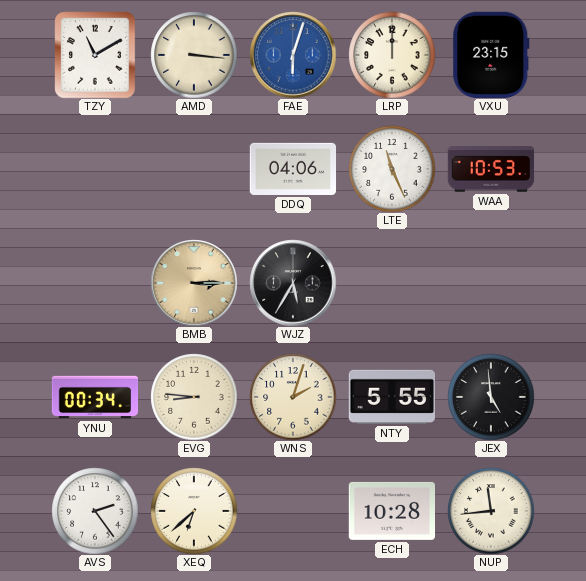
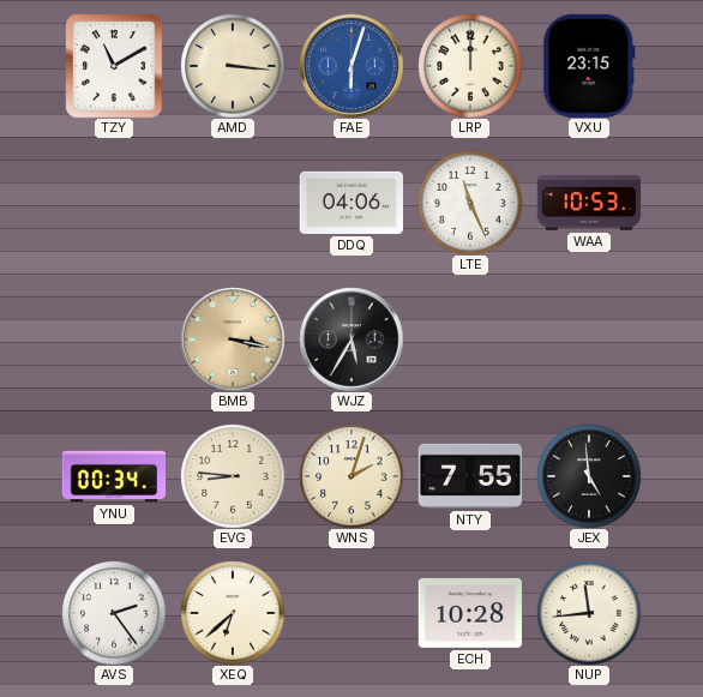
BMB: 3:15 -> 3:17 (233, 340)
NTY: 5:55 -> 7:55 (469, 476)
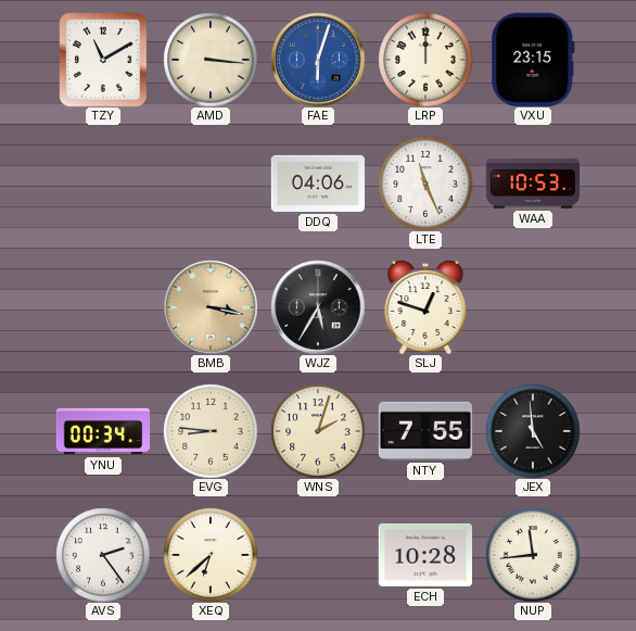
SLJ: none -> 12:48 (425, 307)
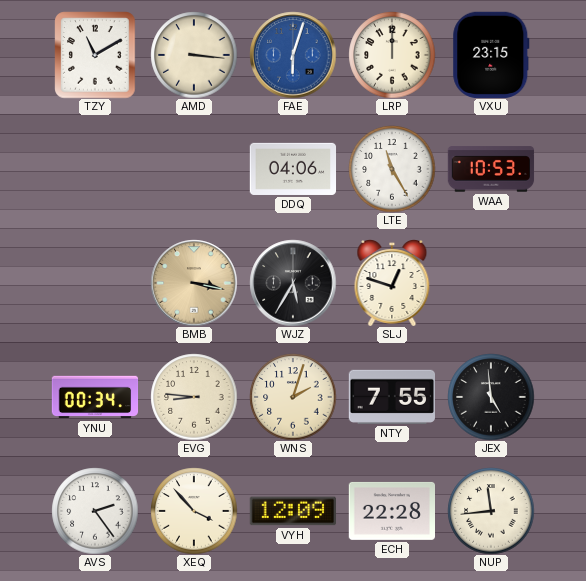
LTE: 11:26 -> 11:25 (392, 169)
XEQ: 6:38 -> 3:53 (194, 511)
VYH: none -> 12:09 (292, 511)
ECH: 10:28 -> 22:28 (391, 511)
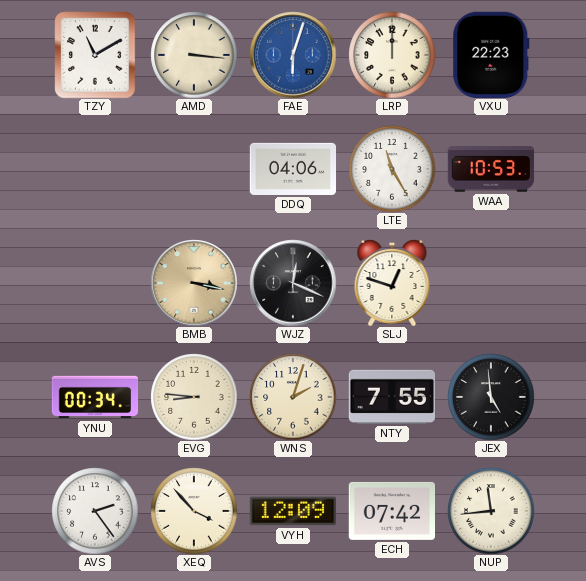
VXU: 23:15 -> 22:23 (491, 55)
WJZ: 5:35 -> 12:19 (293, 283)
ECH: 22:28 -> 07:42 (391, 511)
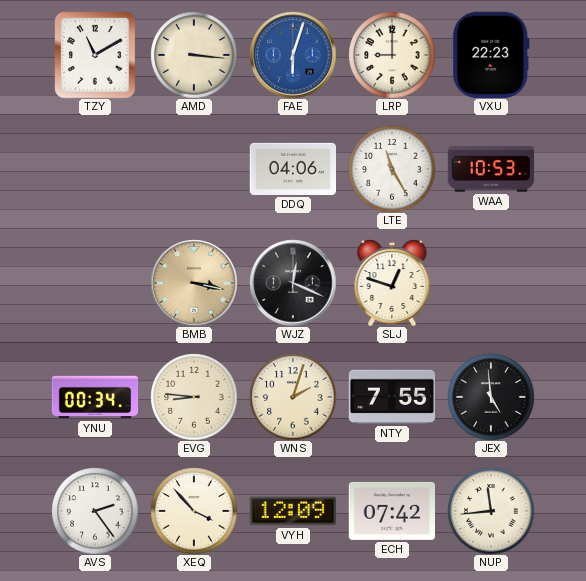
LRP: 12:00 -> 9:00 (392, 55)
